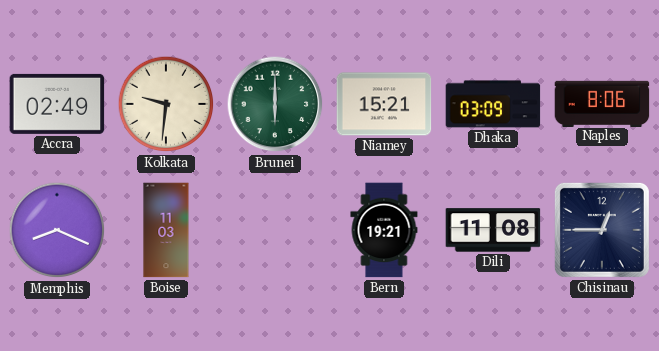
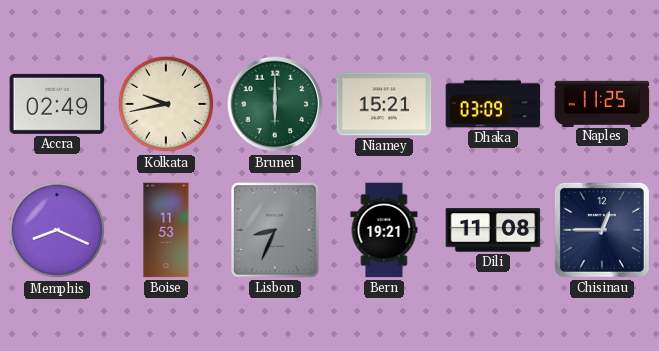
Kolkata: 9:31 -> 9:43 (166, 104)
Naples: 8:06 -> 11:25 (602, 103)
Boise: 11:03 -> 11:53 (166, 230)
Lisbon: none -> 8:34 (276, 230)
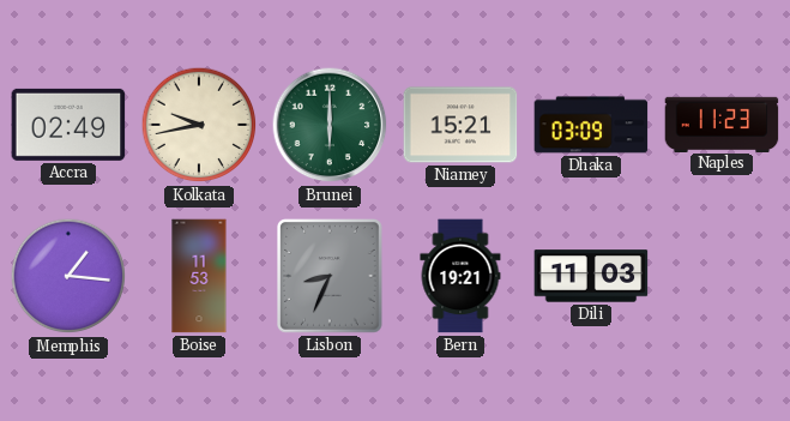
Naples: 11:25 -> 11:23 (722, 124)
Memphis: 8:19 -> 1:16 (68, 276)
Dili: 11:08 -> 11:03 (591, 276)
Chisinau: 12:45 -> none (602, 230)
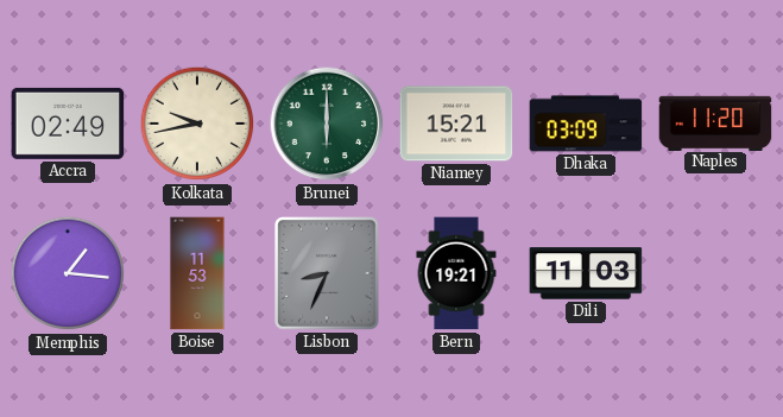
Naples: 11:23 -> 11:20 (715, 122)
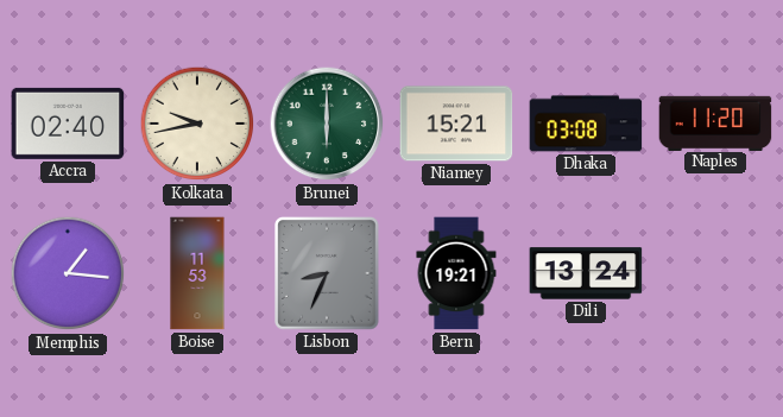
Accra: 02:49 -> 02:40 (68, 124)
Dhaka: 03:09 -> 03:08 (586, 124)
Dili: 11:03 -> 13:24 (586, 273)
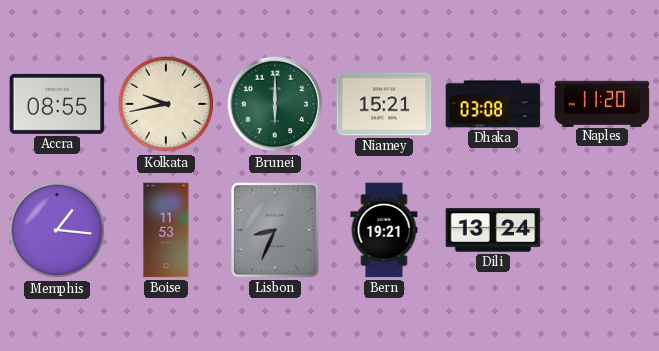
Accra: 02:40 -> 08:55 (57, 104)
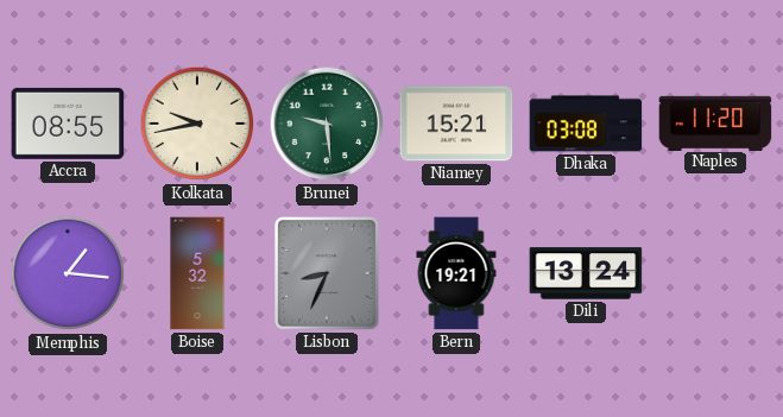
Brunei: 6:00 -> 9:29 (327, 124)
Boise: 11:53 -> 5:32 (197, 273)
